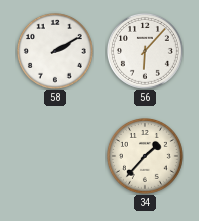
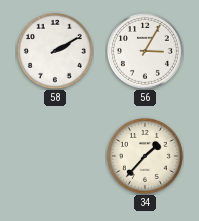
56: 6:07 -> 3:05 (145, 51)
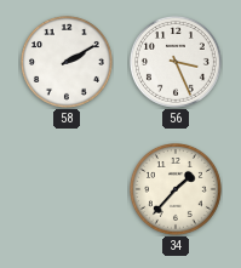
56: 3:05 -> 3:26 (176, 62)
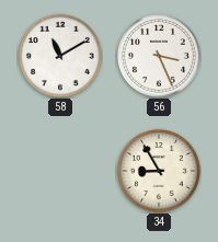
58: 2:10 -> 11:10 (60, 56)
34: 1:37 -> 8:55 (159, 171)
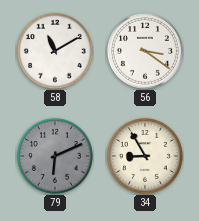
56: 3:26 -> 3:21 (145, 51)
79: none -> 6:11 (55, 156)
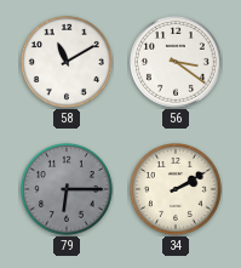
79: 6:11 -> 6:15 (67, 189)
34: 8:55 -> 2:10 (176, 189)
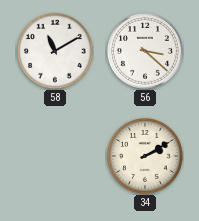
56: 3:21 -> 3:22 (145, 51)
79: 6:15 -> none (67, 189)
